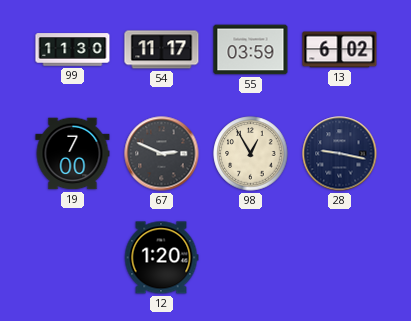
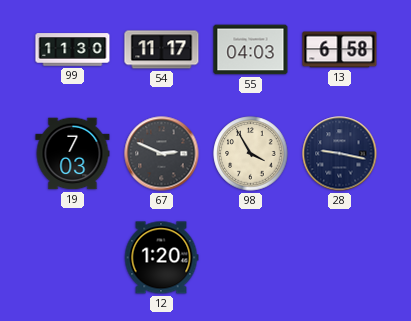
55: 03:59 -> 04:03 (251, 50)
13: 6:02 -> 6:58 (340, 50)
19: 7:00 -> 7:03 (73, 154)
98: 12:55 -> 3:55 (251, 154)
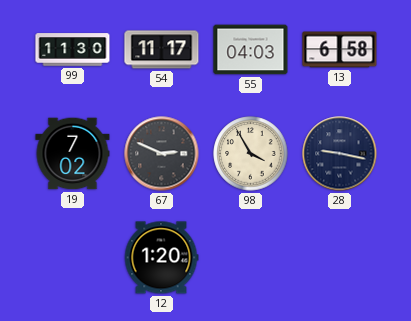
19: 7:03 -> 7:02 (73, 154)
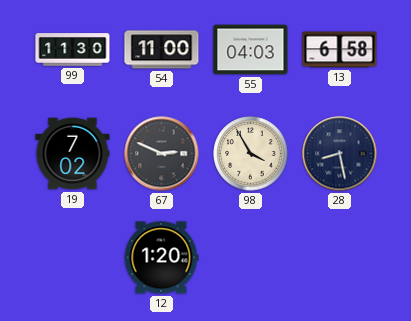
54: 11:17 -> 11:00 (162, 50)
28: 9:17 -> 8:28 (340, 154)
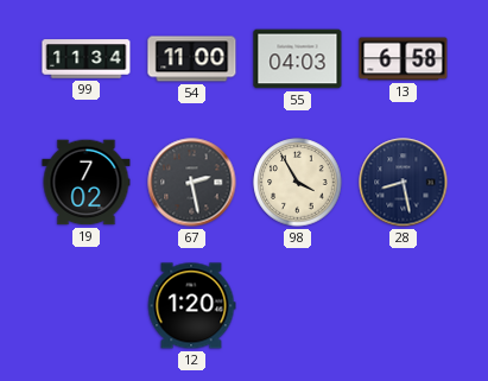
99: 11:30 -> 11:34 (87, 59)
67: 2:49 -> 2:28 (192, 183)
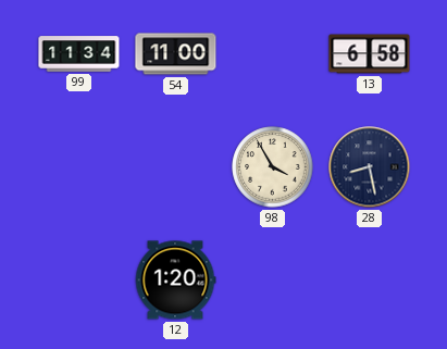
55: 04:03 -> none (298, 59)
19: 7:02 -> none (87, 183)
67: 2:28 -> none (192, 183)
